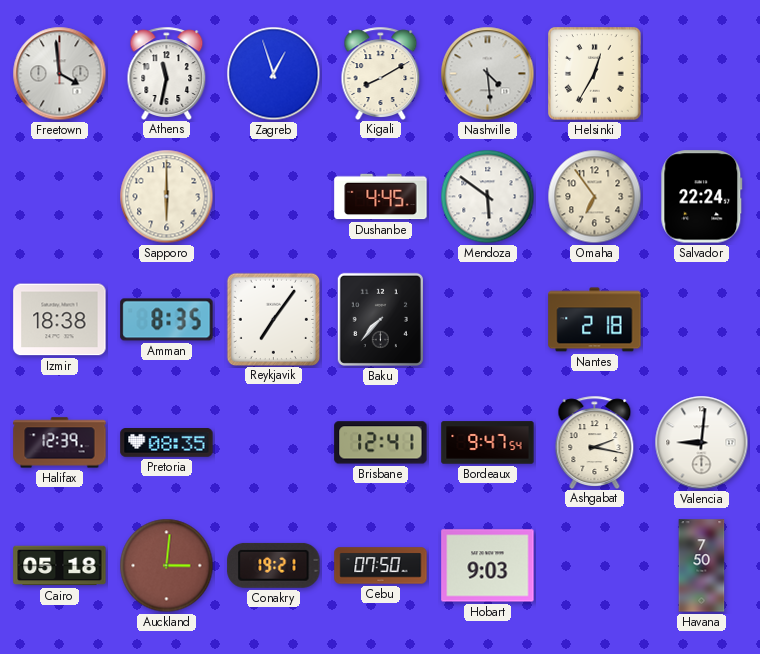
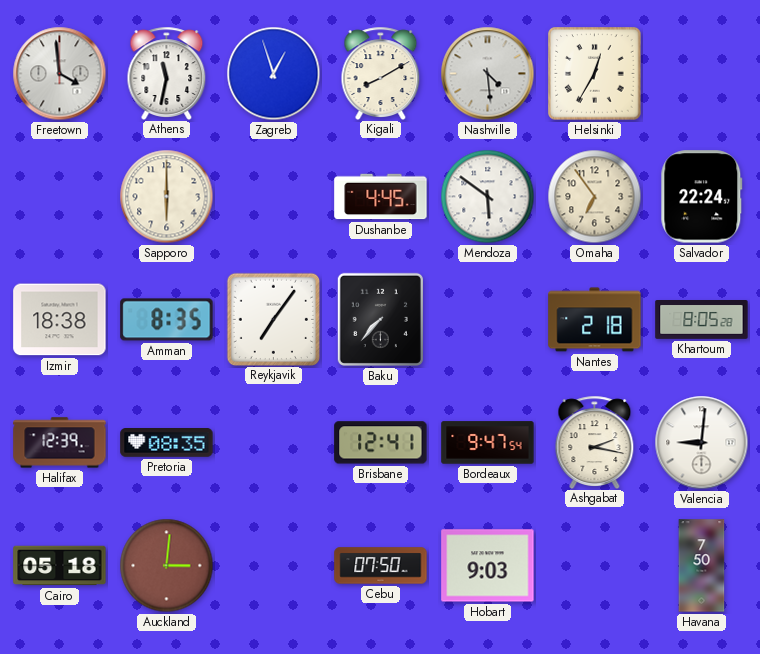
Khartoum: none -> 8:05 (702, 320)
Conakry: 19:21 -> none (274, 565)
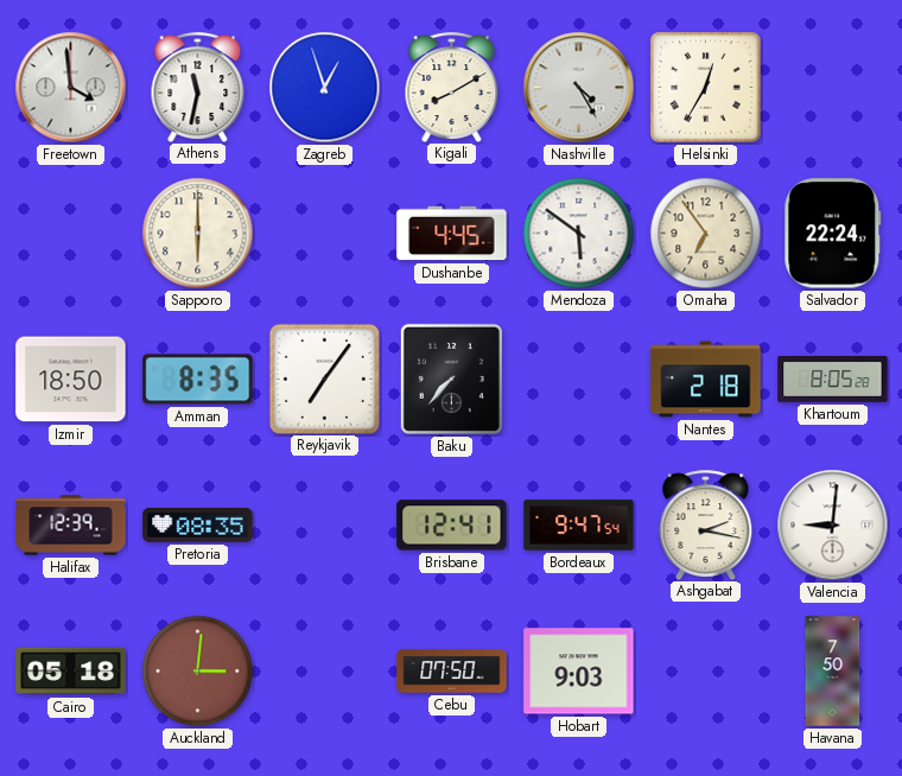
Nashville: 4:29 -> 4:25 (579, 88)
Izmir: 18:38 -> 18:50 (71, 380)
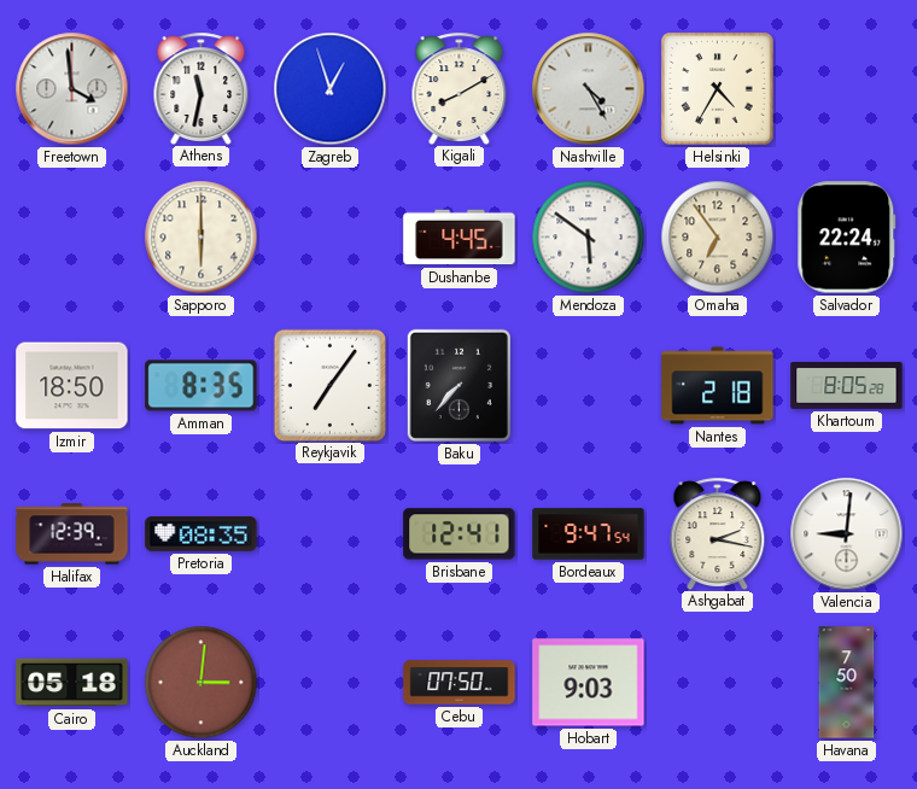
Helsinki: 12:35 -> 4:35 (718, 89)
